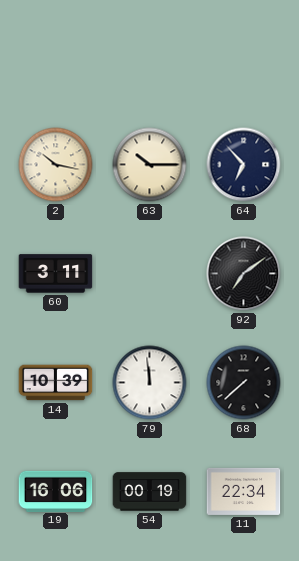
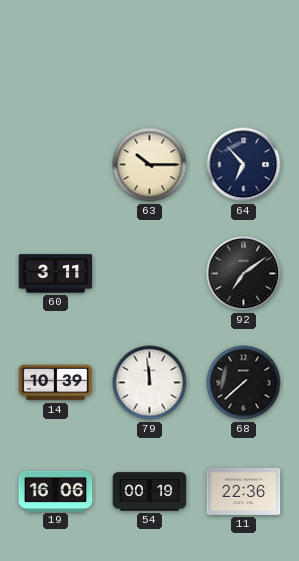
2: 10:17 -> none (56, 165)
11: 22:34 -> 22:36 (244, 491)
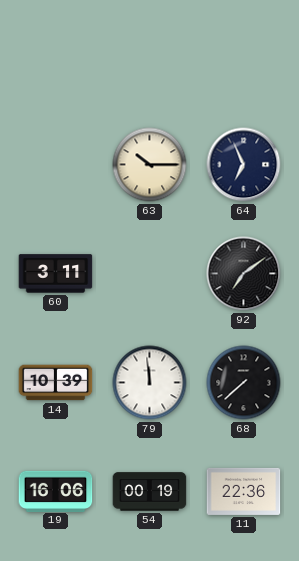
64: 6:53 -> 6:56 (244, 165)
